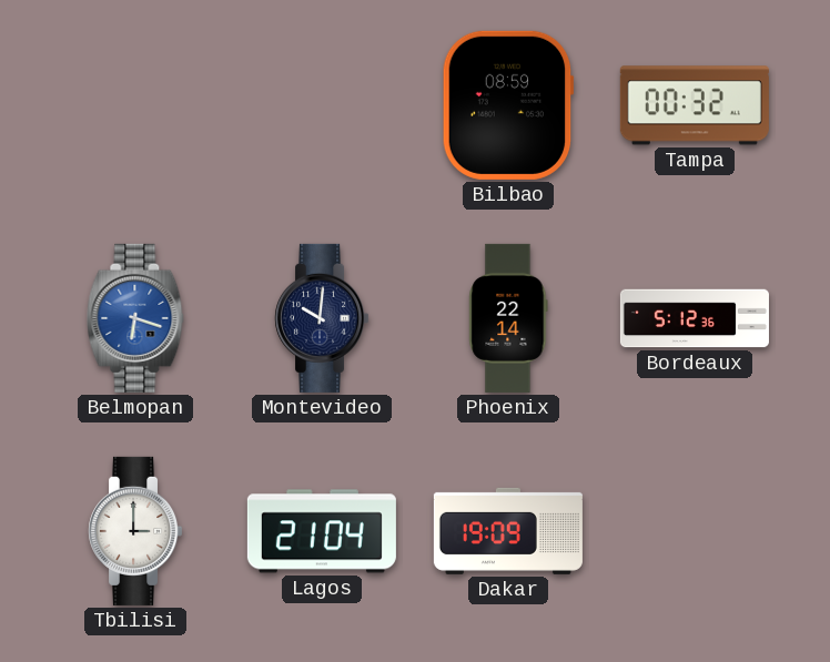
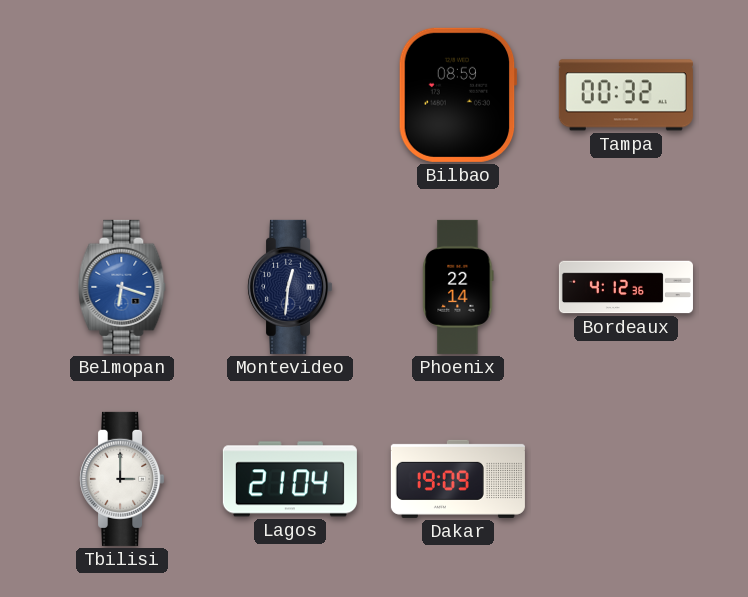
Montevideo: 10:01 -> 12:31 (290, 287)
Bordeaux: 5:12 -> 4:12 (626, 287)
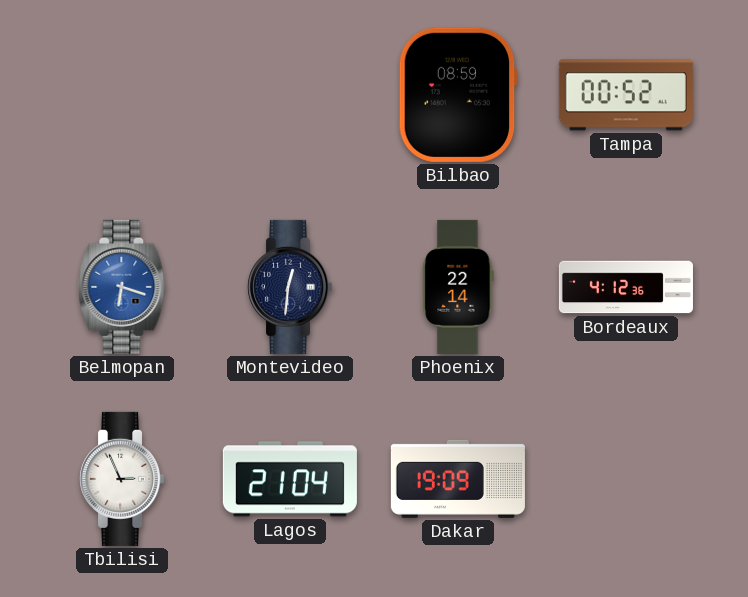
Tampa: 00:32 -> 00:52 (626, 95)
Tbilisi: 3:00 -> 2:56 (122, 479)
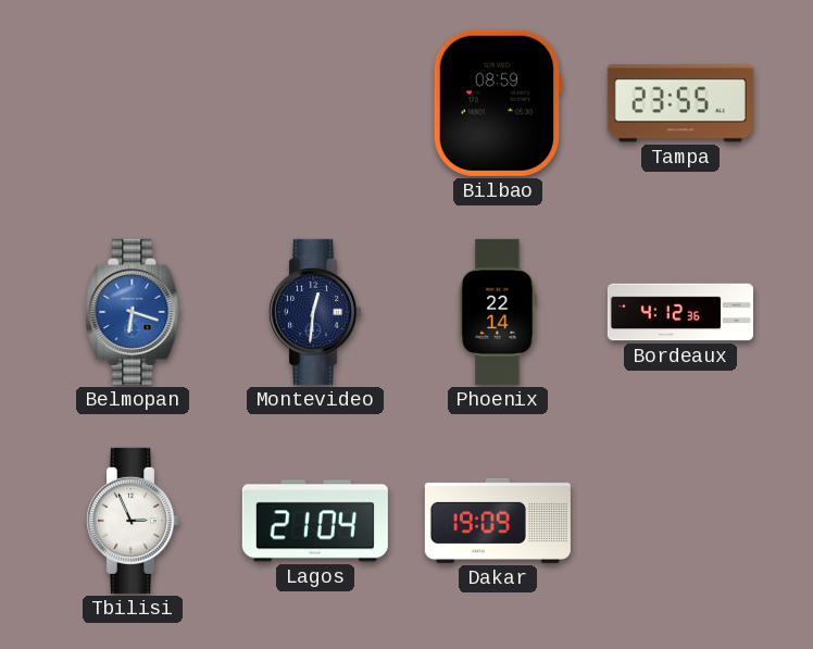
Tampa: 00:52 -> 23:55 (680, 103)
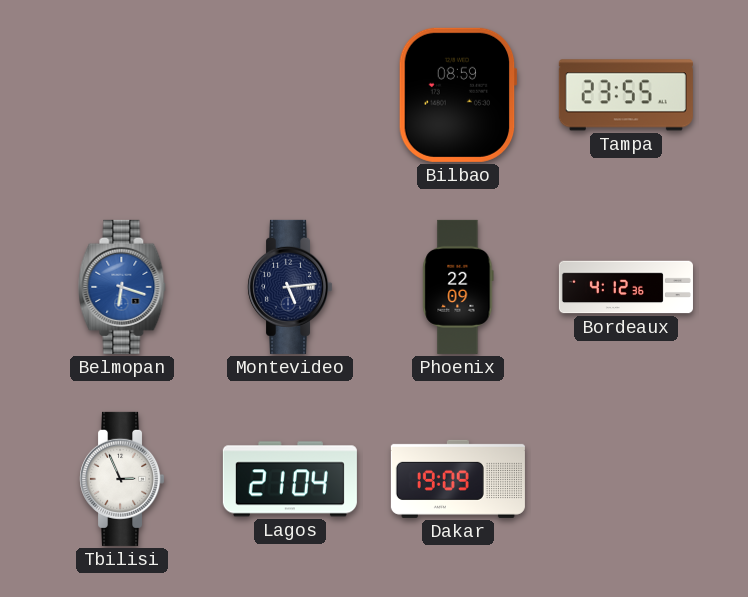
Montevideo: 12:31 -> 5:14 (290, 287)
Phoenix: 22:14 -> 22:09 (458, 287)
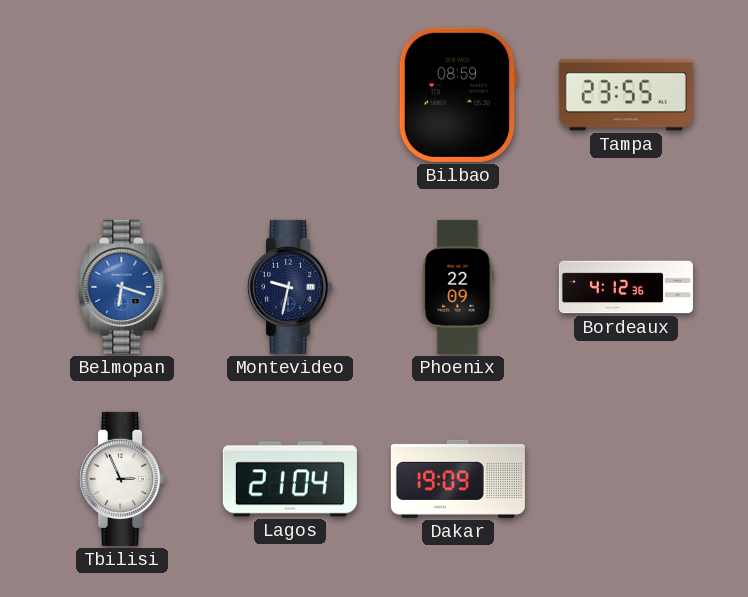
Montevideo: 5:14 -> 9:32 (290, 287)
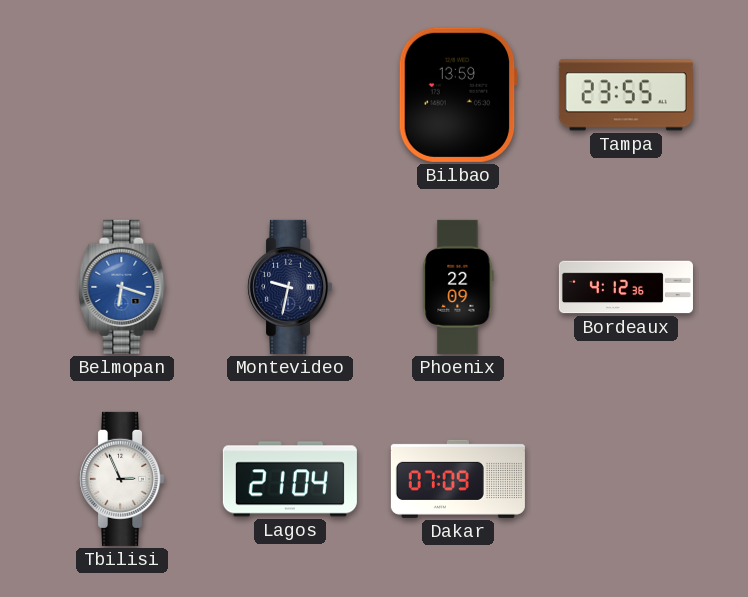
Bilbao: 08:59 -> 13:59 (458, 95)
Dakar: 19:09 -> 07:09 (458, 479)
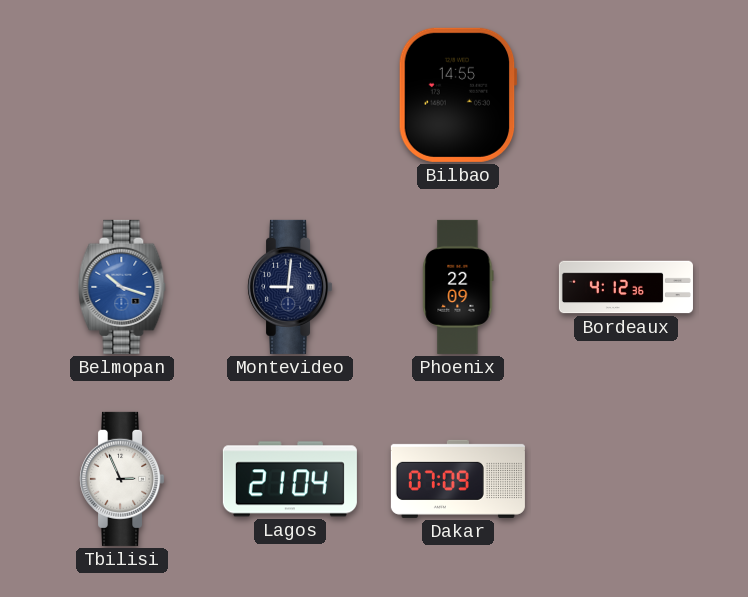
Bilbao: 13:59 -> 14:55 (458, 95)
Tampa: 23:55 -> none (626, 95)
Belmopan: 6:18 -> 10:18 (122, 287)
Montevideo: 9:32 -> 9:01 (290, 287)
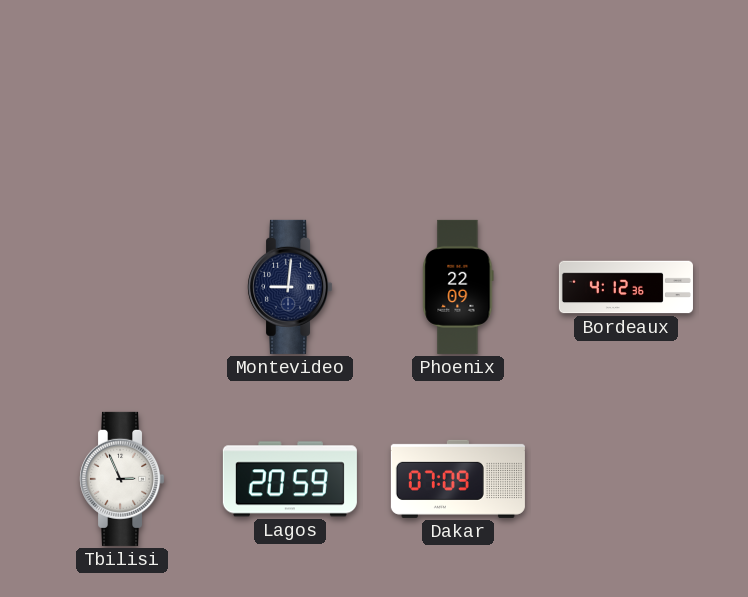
Bilbao: 14:55 -> none (458, 95)
Belmopan: 10:18 -> none (122, 287)
Lagos: 21:04 -> 20:59 (290, 479)
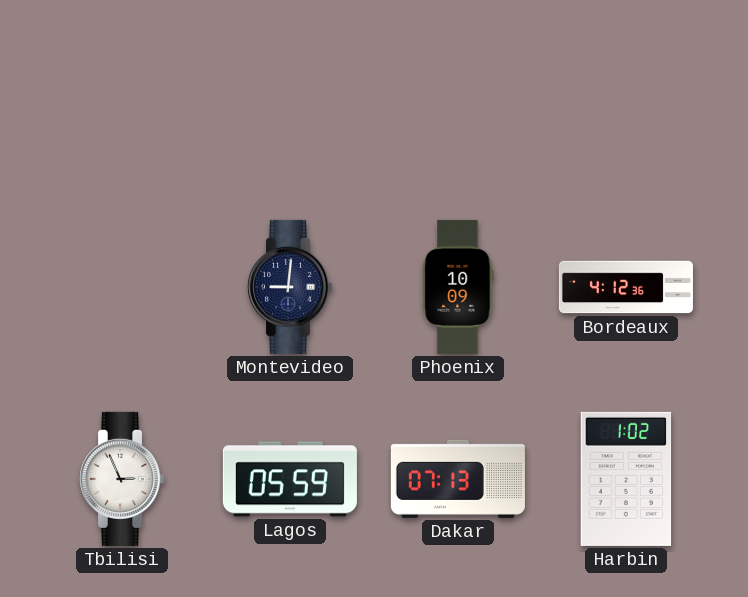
Phoenix: 22:09 -> 10:09 (458, 287)
Lagos: 20:59 -> 05:59 (290, 479)
Dakar: 07:09 -> 07:13 (458, 479)
Harbin: none -> 1:02 (626, 479)
